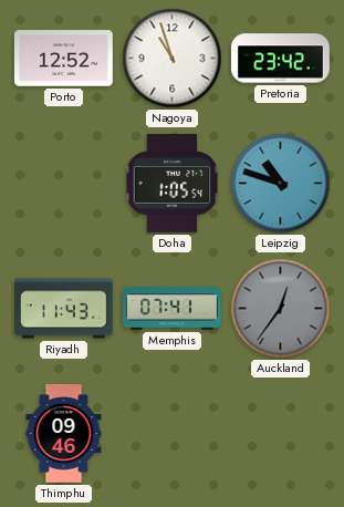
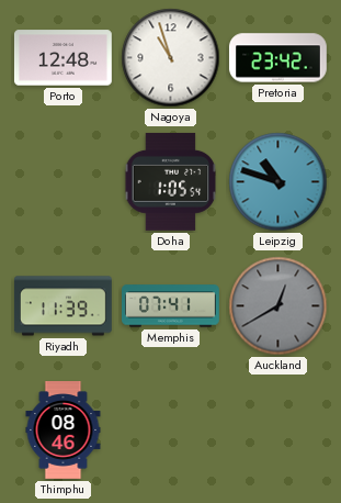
Porto: 12:52 -> 12:48 (64, 58)
Riyadh: 11:43 -> 11:39 (62, 306)
Auckland: 12:36 -> 12:40 (279, 306)
Thimphu: 09:46 -> 08:46 (64, 431)
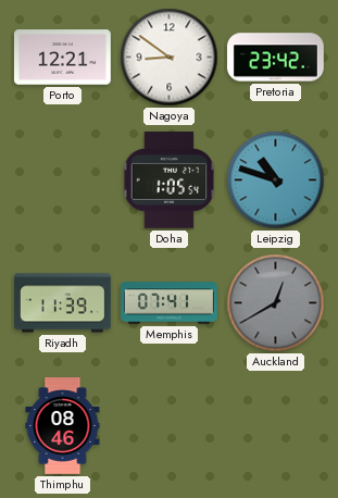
Porto: 12:48 -> 12:21 (63, 58)
Nagoya: 10:57 -> 8:51 (170, 58)
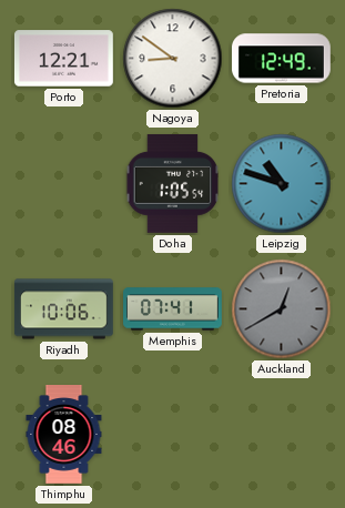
Pretoria: 23:42 -> 12:49 (282, 59)
Riyadh: 11:39 -> 10:06 (63, 309)
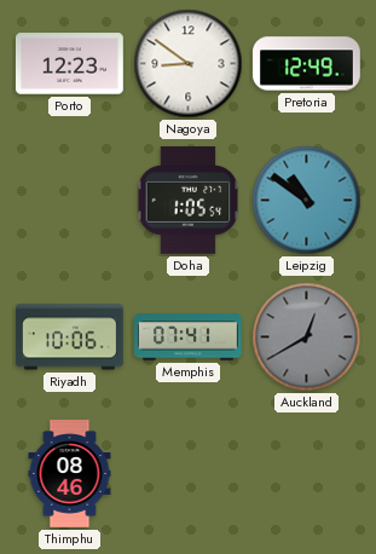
Porto: 12:21 -> 12:23 (70, 64)
Leipzig: 10:48 -> 10:51 (307, 201)
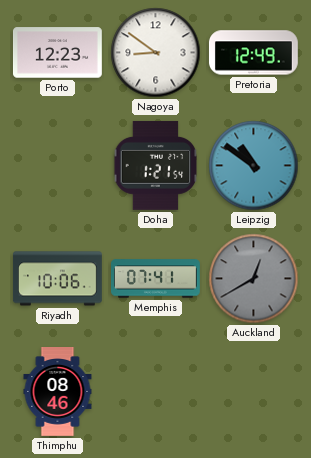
Doha: 1:05 -> 1:21 (156, 165)
